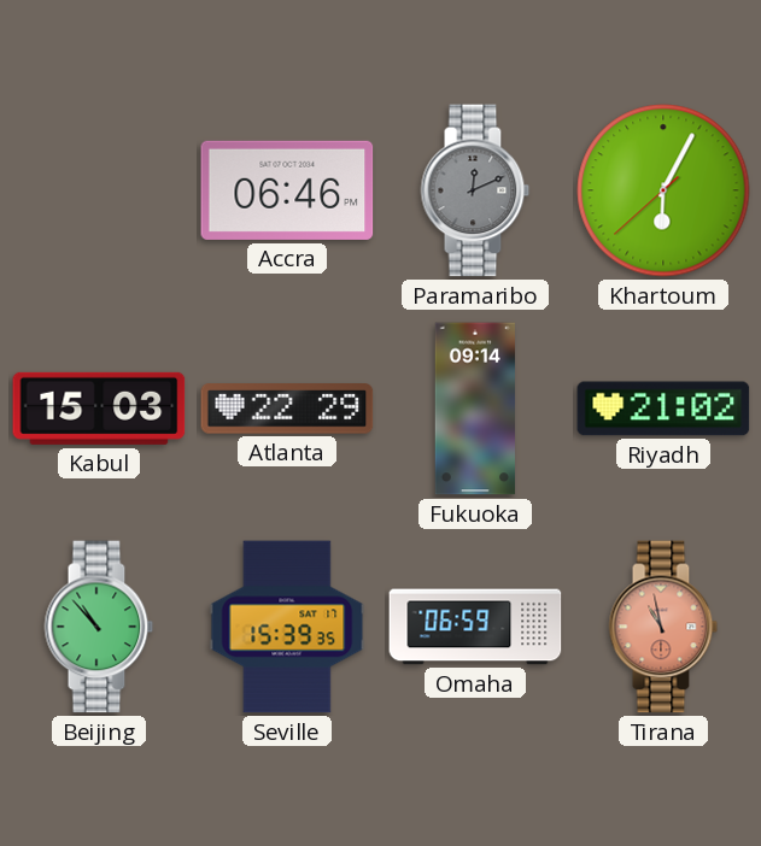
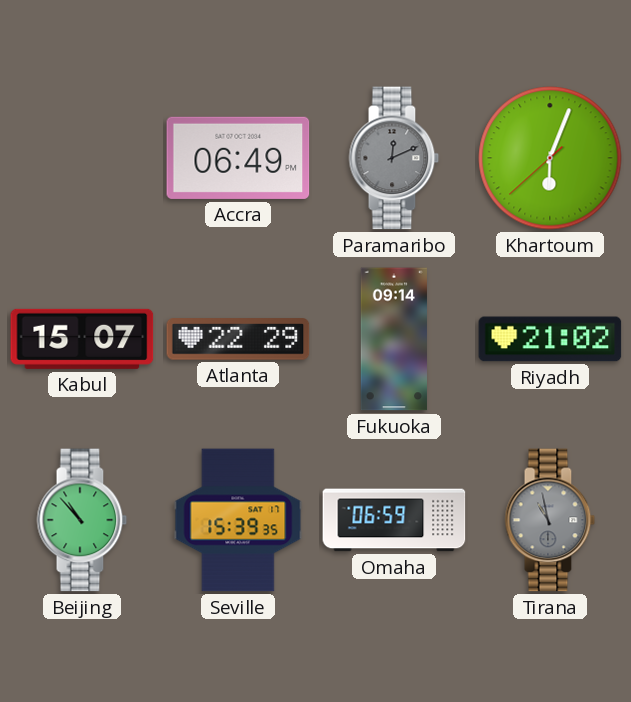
Accra: 06:46 -> 06:49 (238, 158)
Khartoum: 6:04 -> 6:03 (550, 158)
Kabul: 15:03 -> 15:07 (82, 339)
Tirana dial: salmon -> grey (550, 520)
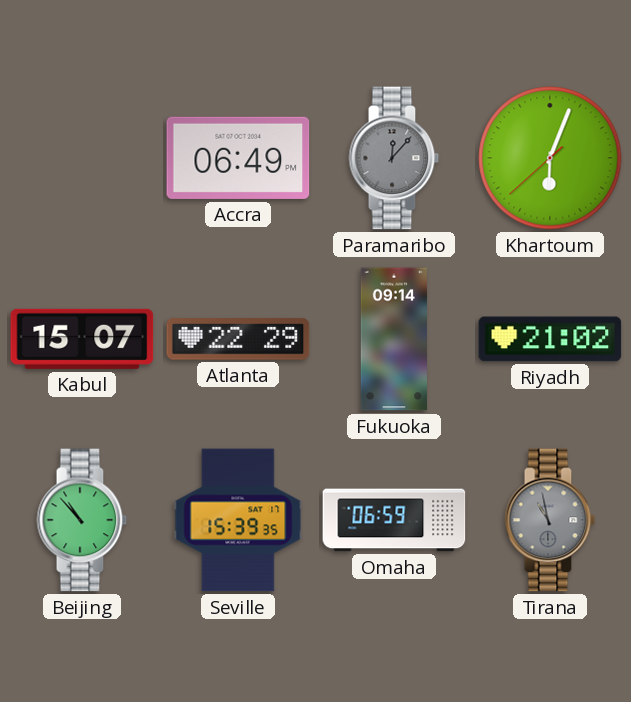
Paramaribo: 12:11 -> 12:07 (394, 158)
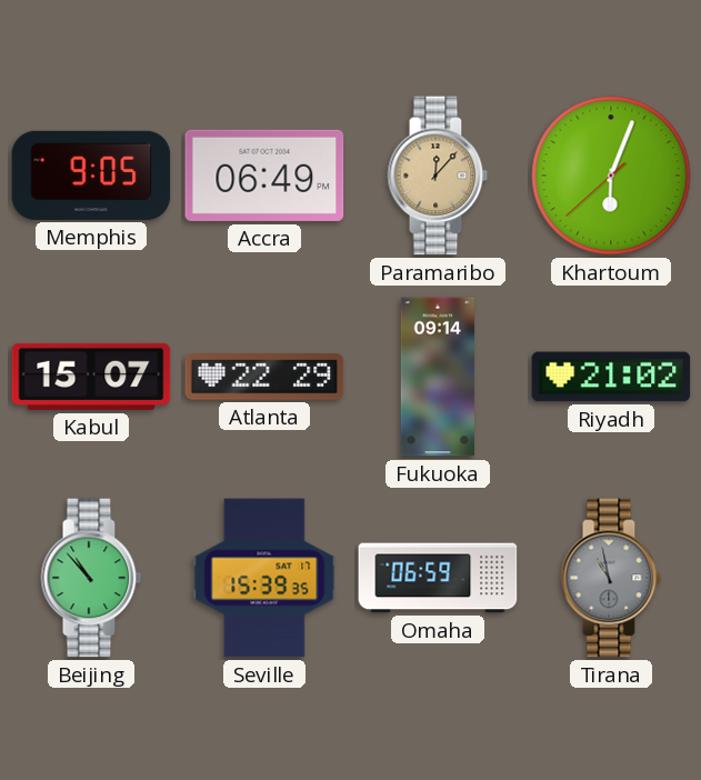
Memphis: none -> 9:05 (91, 176)
Paramaribo dial: grey -> champagne (438, 176)
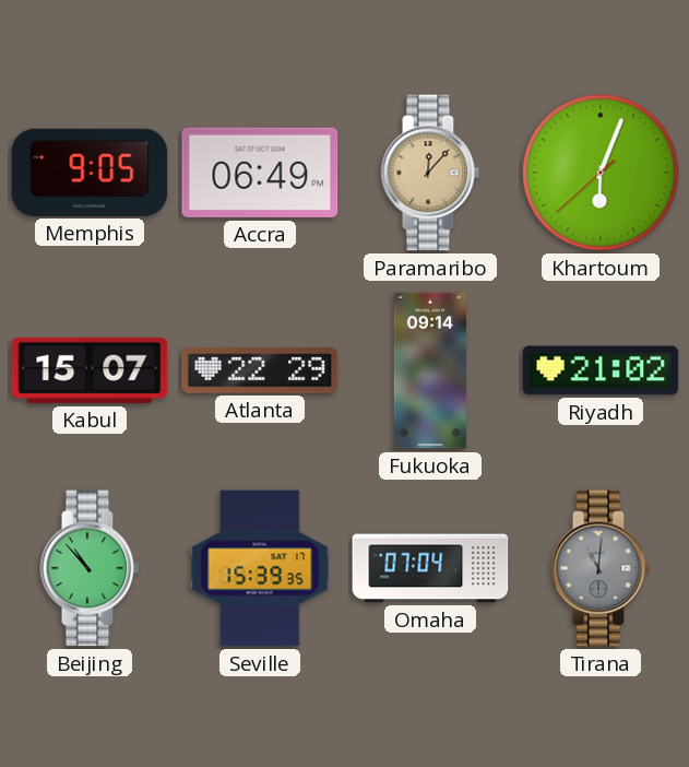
Omaha: 06:59 -> 07:04 (430, 568)
Tirana: 10:58 -> 11:01 (601, 568)
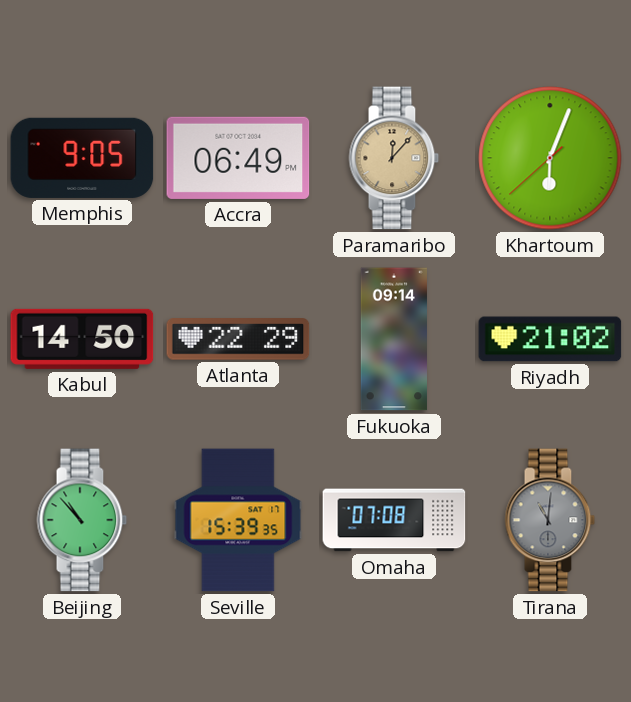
Kabul: 15:07 -> 14:50 (82, 339)
Omaha: 07:04 -> 07:08 (394, 520)
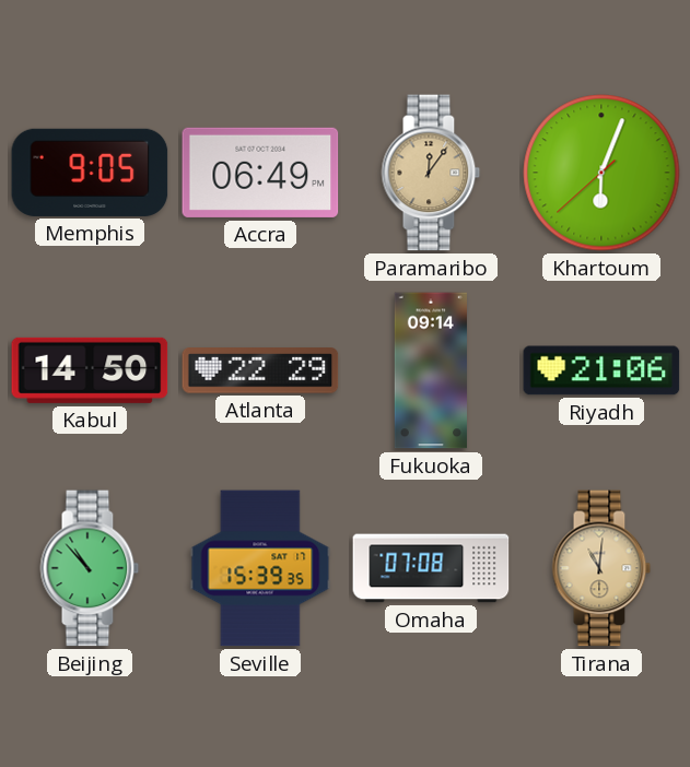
Paramaribo: 12:07 -> 12:06 (431, 173)
Riyadh: 21:02 -> 21:06 (601, 370)
Tirana dial: grey -> champagne (601, 568)
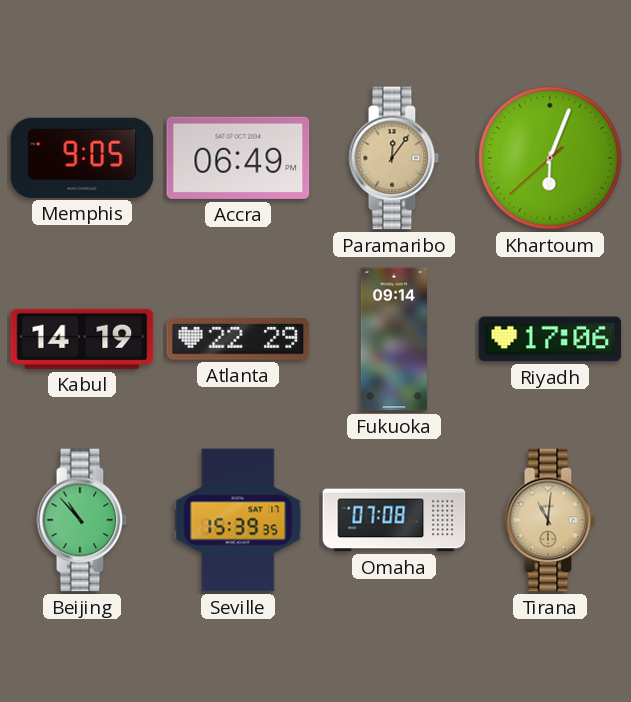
Kabul: 14:50 -> 14:19 (82, 339)
Riyadh: 21:06 -> 17:06 (550, 339)
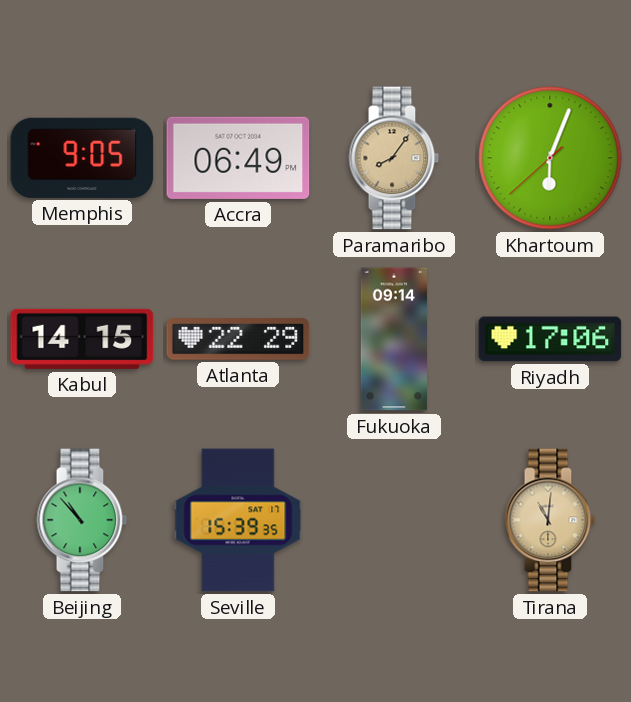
Paramaribo: 12:06 -> 8:06 (394, 158)
Kabul: 14:19 -> 14:15 (82, 339)
Omaha: 07:08 -> none (394, 520)
